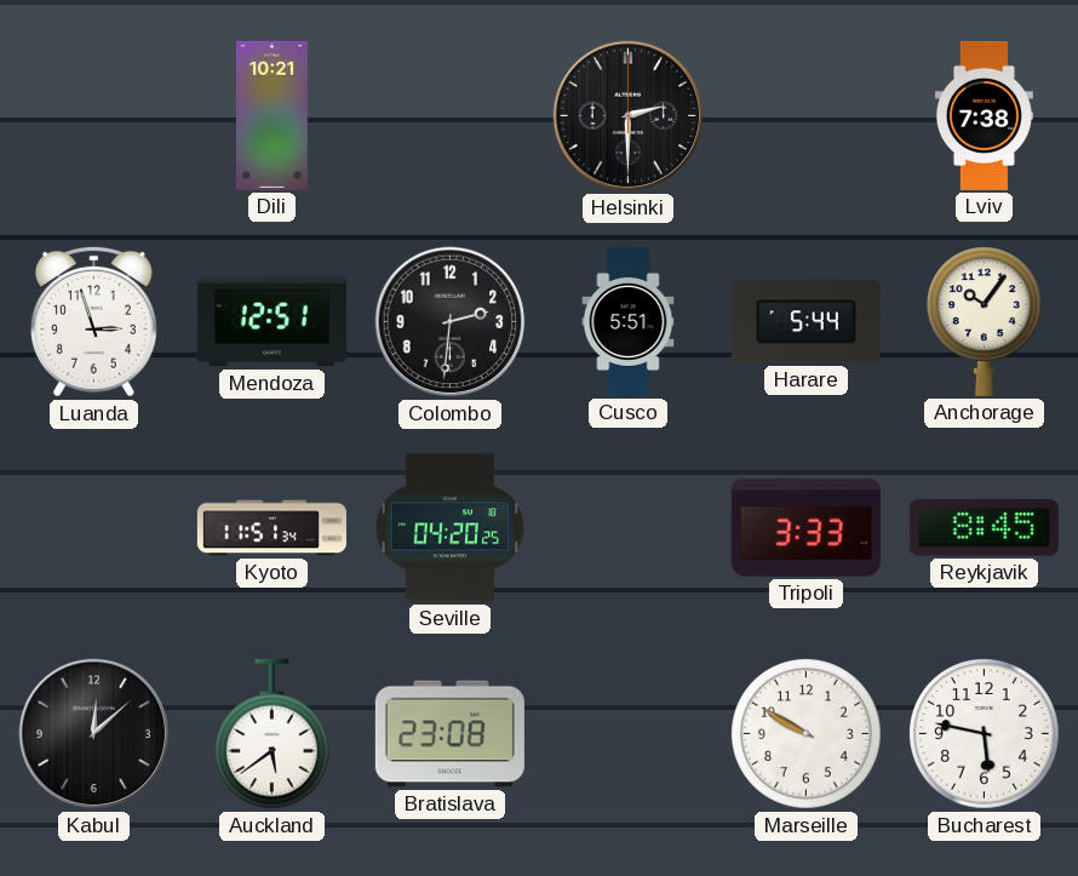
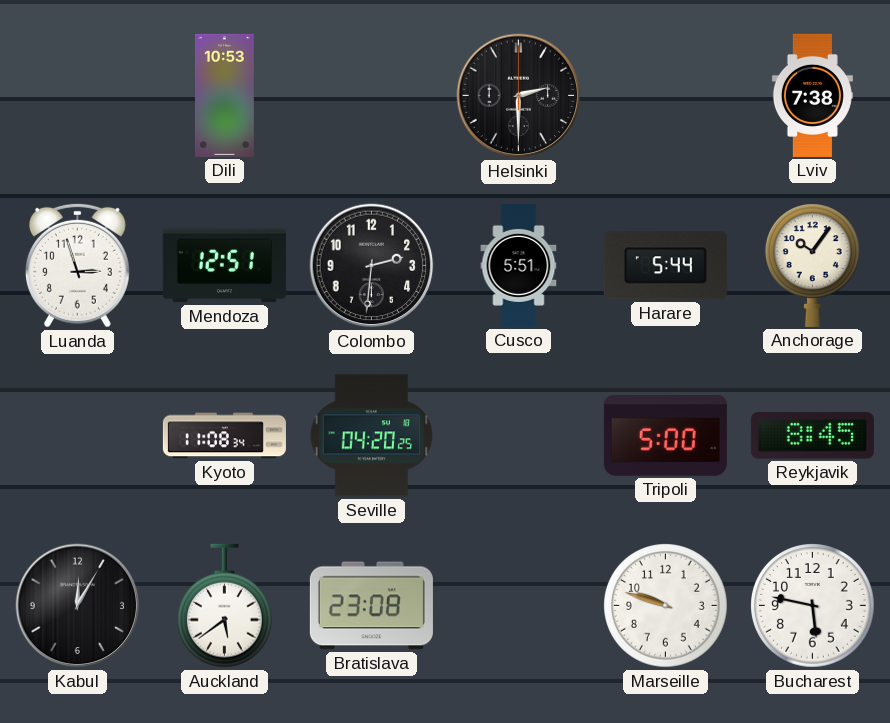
Dili: 10:21 -> 10:53 (224, 95)
Kyoto: 11:51 -> 11:08 (224, 436)
Tripoli: 3:33 -> 5:00 (665, 436)
Kabul: 12:08 -> 12:05 (78, 606)
Marseille: 9:50 -> 9:48 (666, 606)
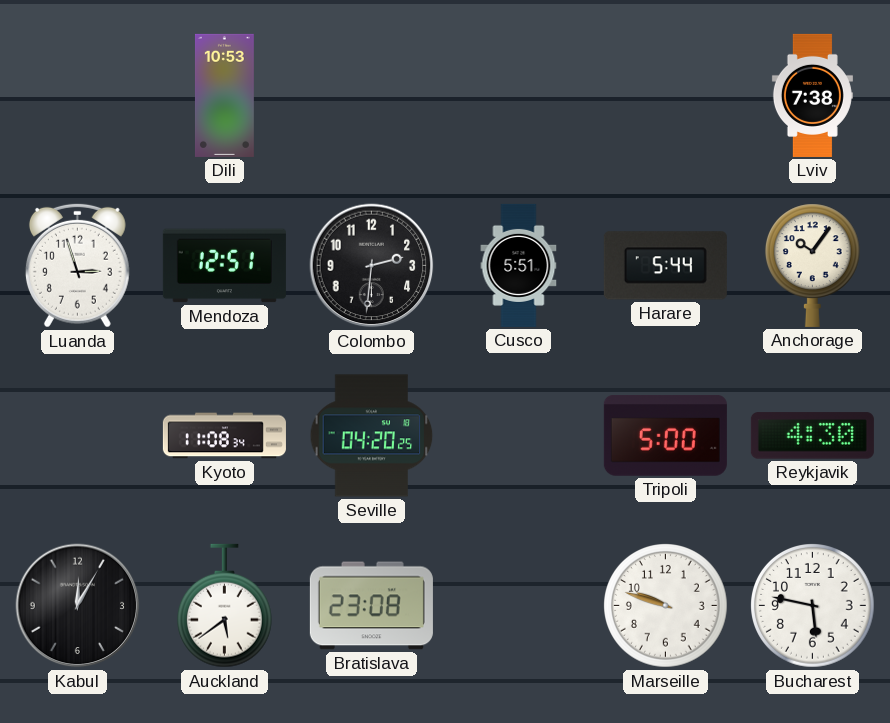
Helsinki: 2:30 -> none (519, 96)
Reykjavik: 8:45 -> 4:30 (812, 436)
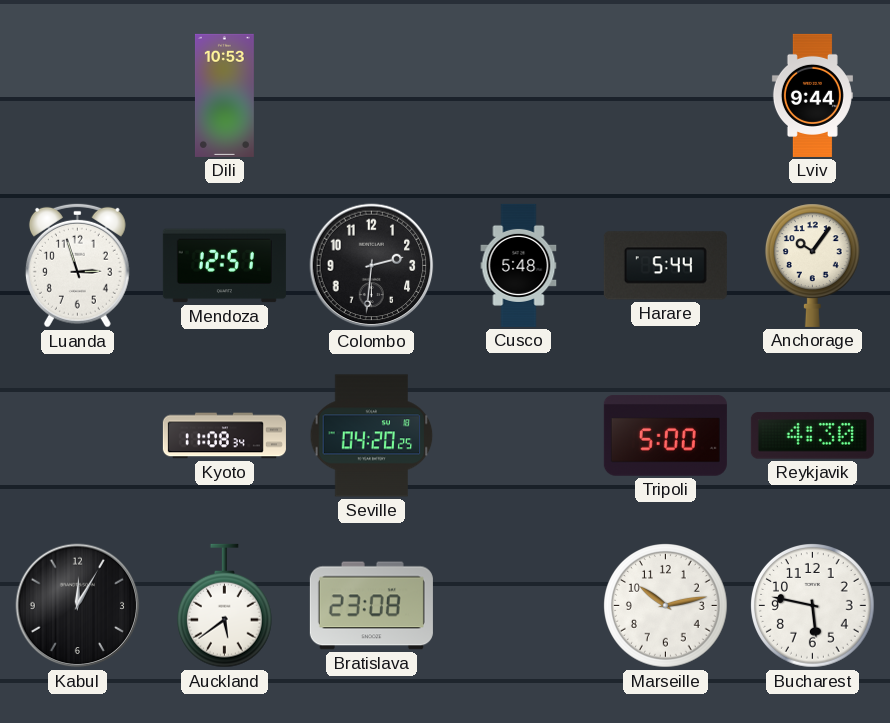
Lviv: 7:38 -> 9:44 (812, 95)
Cusco: 5:51 -> 5:48 (519, 265)
Marseille: 9:48 -> 10:13 (666, 606)
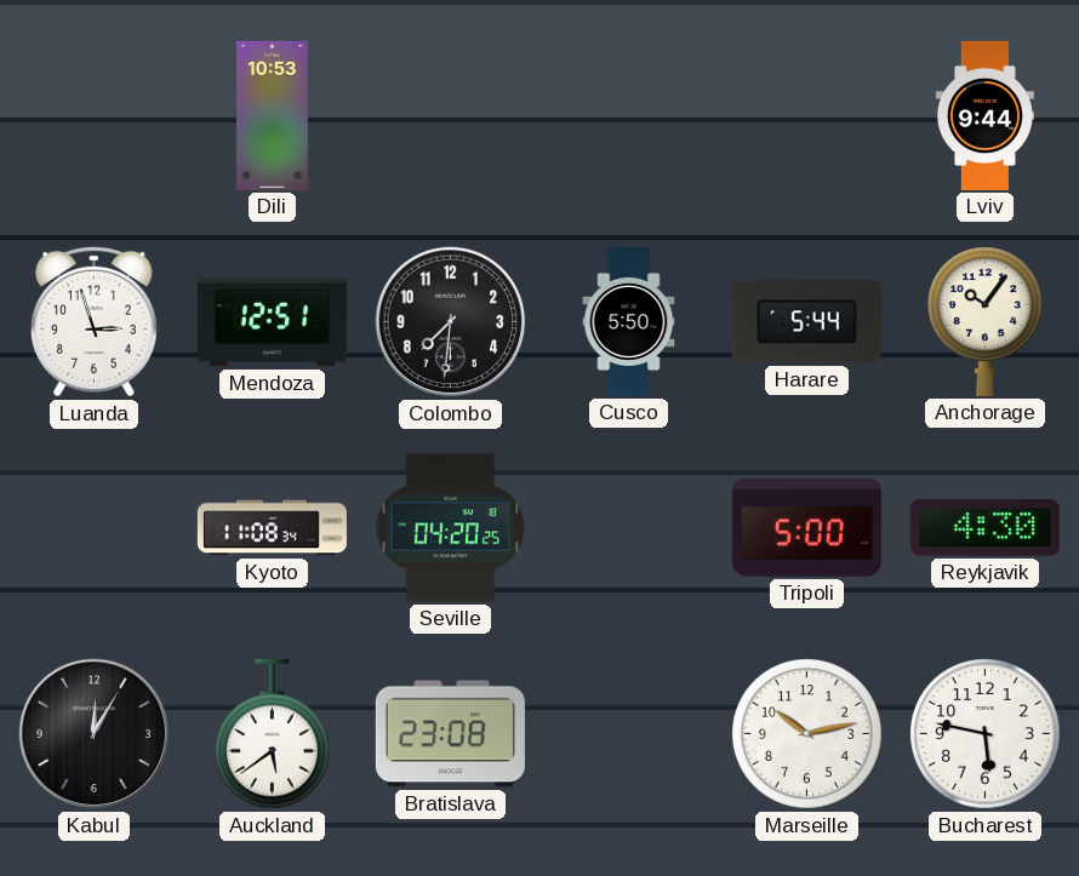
Colombo: 2:31 -> 7:31 (451, 322)
Cusco: 5:48 -> 5:50 (629, 321)
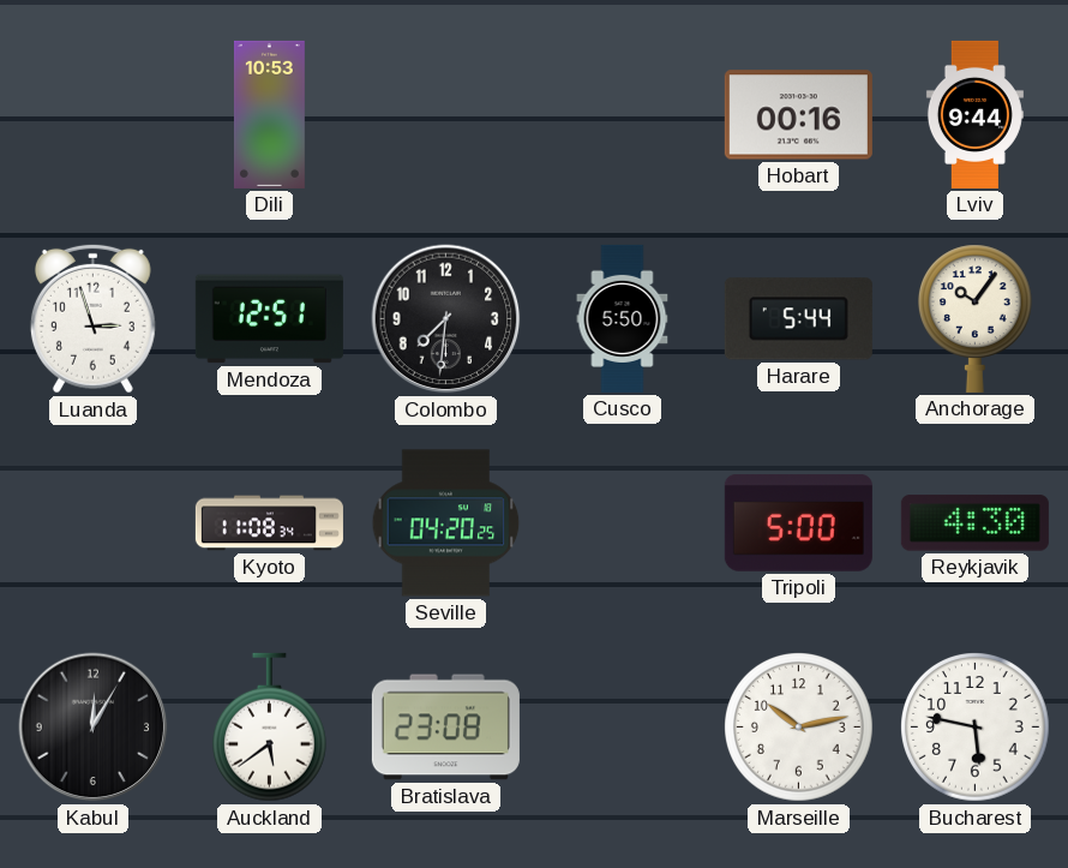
Hobart: none -> 00:16 (798, 115)
